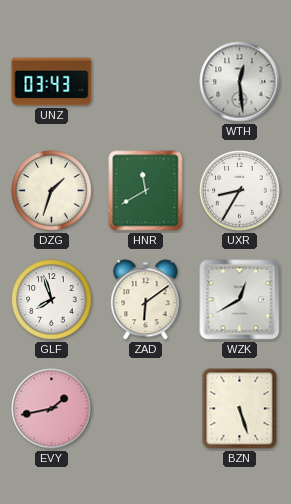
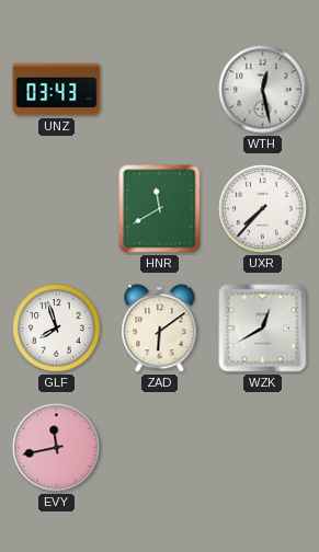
WTH: 12:29 -> 12:28 (263, 90)
DZG: 1:33 -> none (52, 191)
UXR: 8:35 -> 7:37 (263, 209)
EVY: 1:43 -> 11:43 (57, 448)
BZN: 5:27 -> none (240, 409)
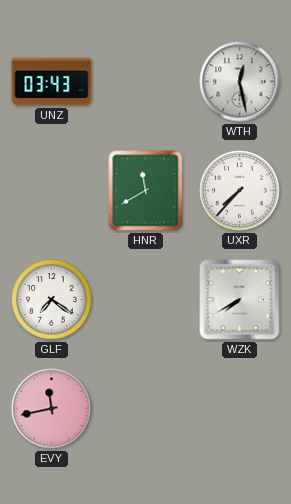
GLF: 7:57 -> 7:21 (52, 300)
ZAD: 6:09 -> none (160, 329)
WZK: 12:40 -> 7:40 (240, 300)
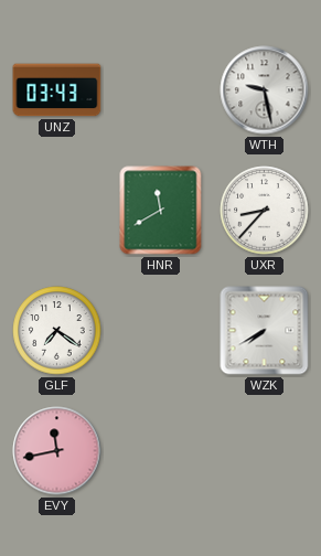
WTH: 12:28 -> 9:28 (265, 90)
UXR: 7:37 -> 8:37 (265, 211)
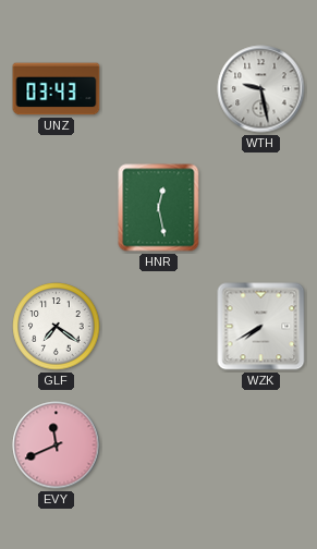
HNR: 11:40 -> 12:28 (159, 208)
UXR: 8:37 -> none (265, 211)
EVY: 11:43 -> 11:41 (57, 446)
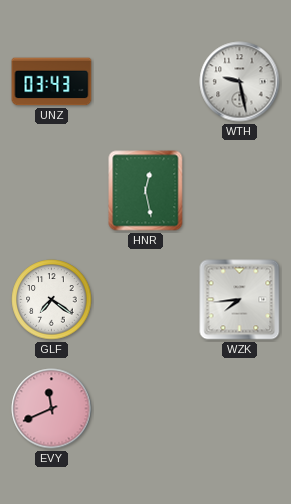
WZK: 7:40 -> 7:44 (240, 300)
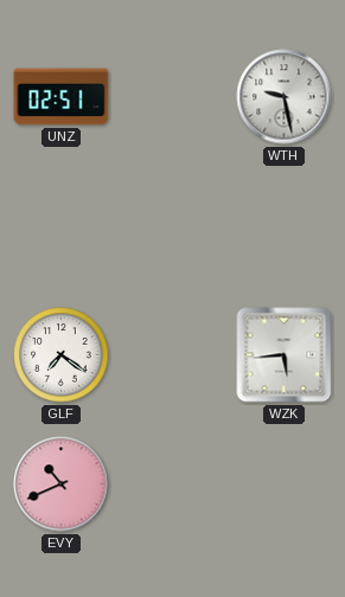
UNZ: 03:43 -> 02:51 (62, 97)
HNR: 12:28 -> none (146, 191)
WZK: 7:44 -> 5:44 (285, 355)
EVY: 11:41 -> 10:41 (62, 484)
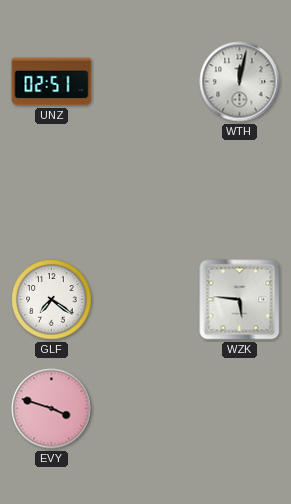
WTH: 9:28 -> 12:02 (240, 82)
WZK: 5:44 -> 5:46 (240, 300)
EVY: 10:41 -> 3:48 (52, 409)
